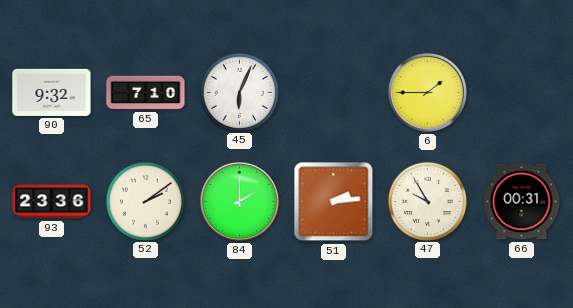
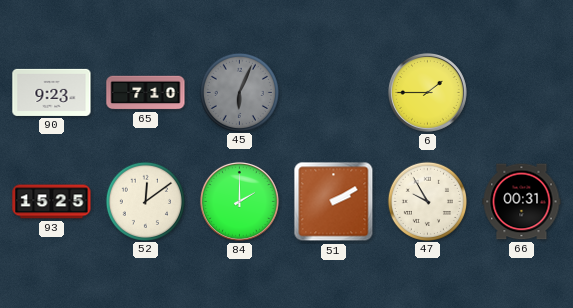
90: 9:32 -> 9:23 (52, 92)
45 dial: white -> grey (239, 92)
93: 23:36 -> 15:25 (52, 202)
52: 2:09 -> 12:09 (145, 201)
51: 2:14 -> 2:10 (334, 202)
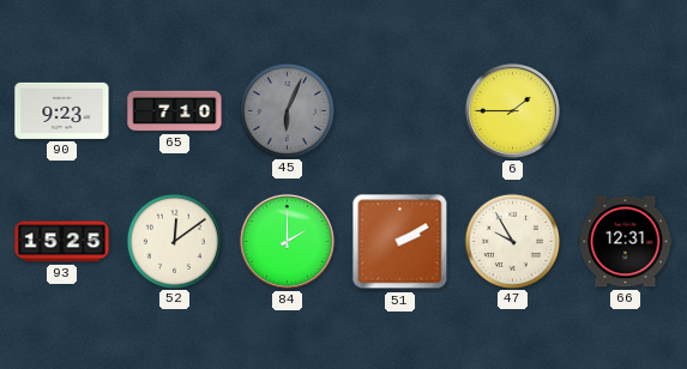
66: 00:31 -> 12:31 (626, 242)
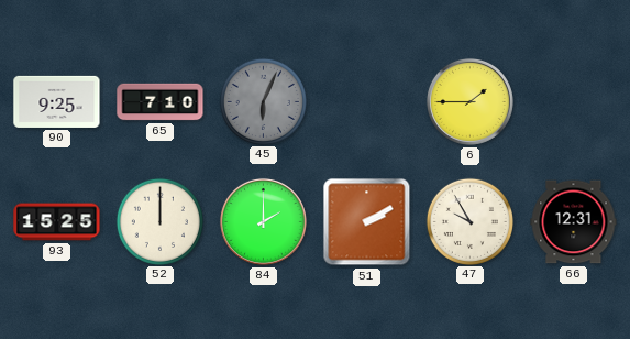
90: 9:23 -> 9:25 (57, 101)
52: 12:09 -> 12:00 (159, 221)
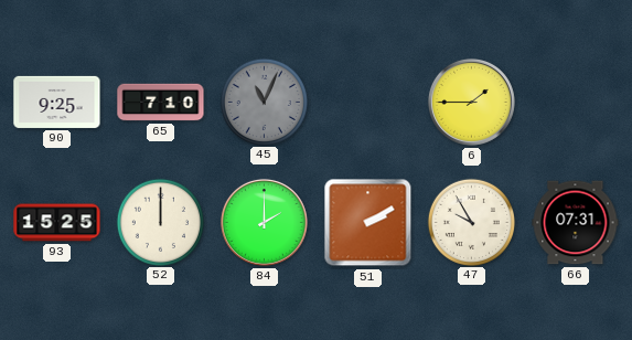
45: 6:04 -> 11:04 (264, 102)
66: 12:31 -> 07:31 (576, 223)
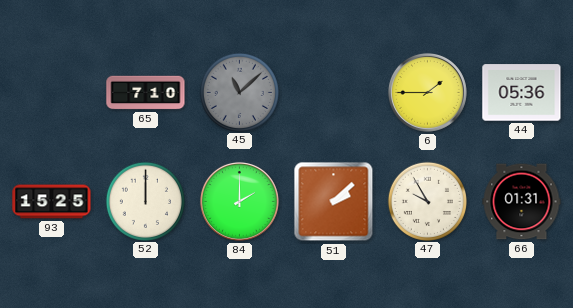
90: 9:25 -> none (57, 102)
45: 11:04 -> 11:08 (239, 92)
44: none -> 05:36 (522, 93)
51: 2:10 -> 2:08 (334, 202)
66: 07:31 -> 01:31 (522, 202)
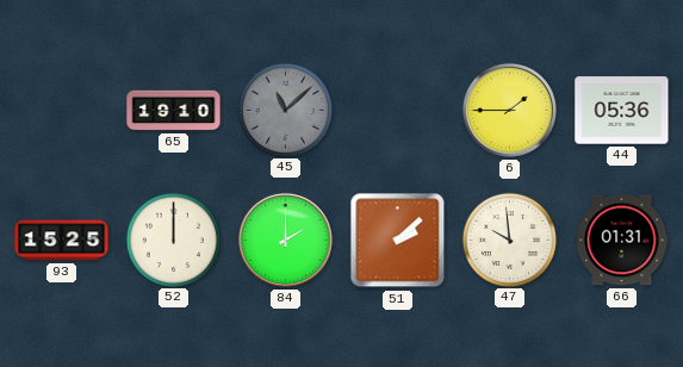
65: 7:10 -> 19:10 (174, 111)
47: 9:55 -> 9:59 (509, 240)
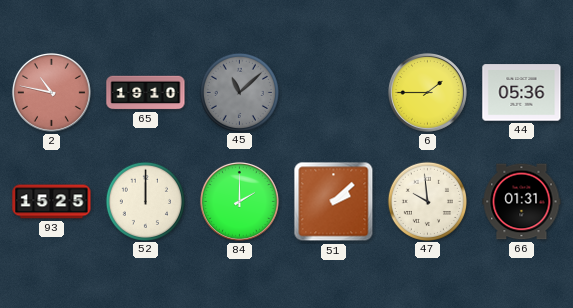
2: none -> 10:47 (51, 92)
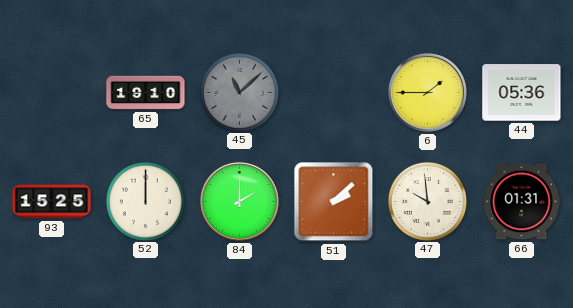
2: 10:47 -> none (51, 92)
